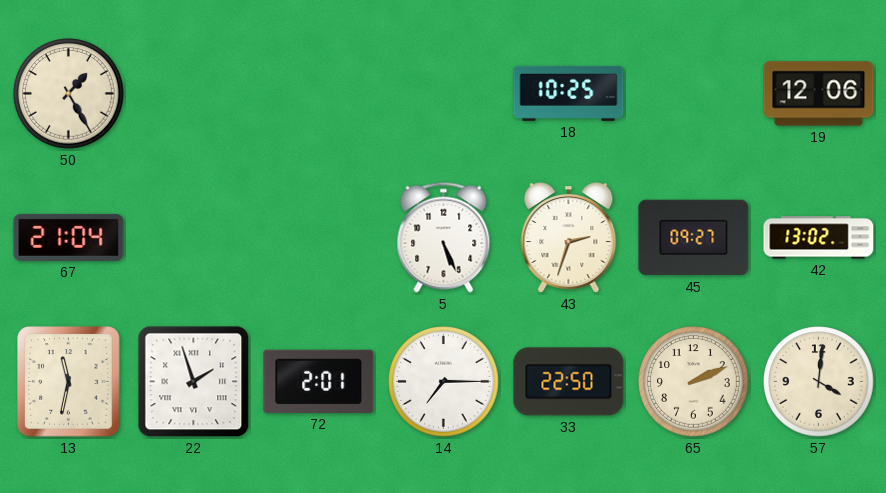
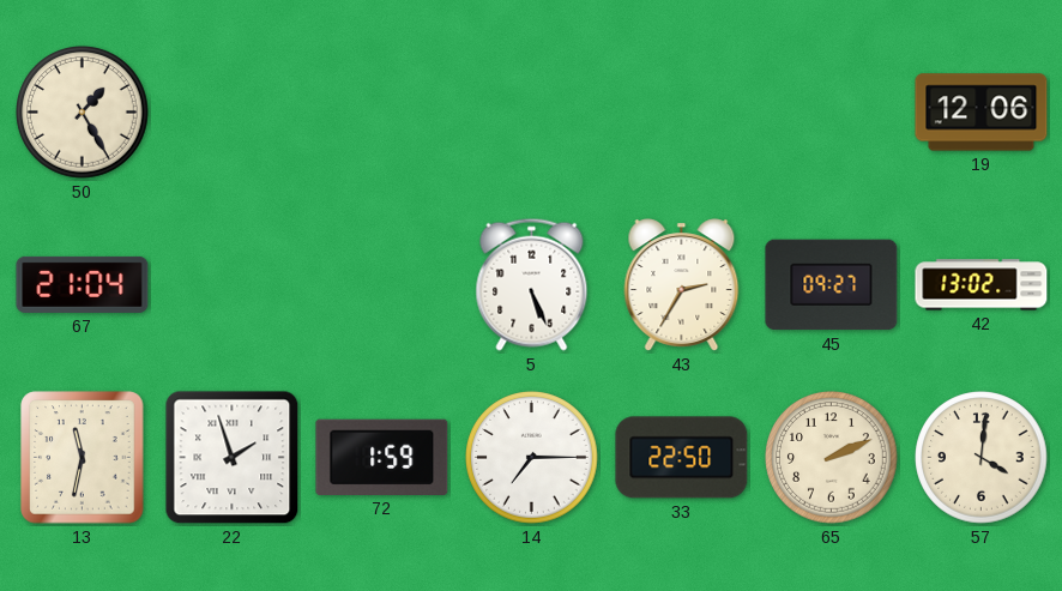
18: 10:25 -> none (569, 93)
43: 2:33 -> 2:35 (682, 285)
72: 2:01 -> 1:59 (382, 457)
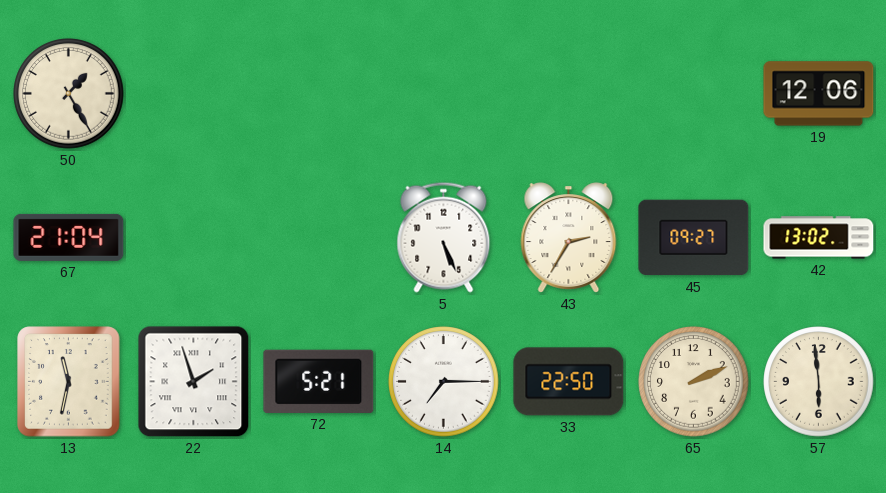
72: 1:59 -> 5:21 (319, 381)
57: 4:01 -> 5:59 (819, 382)
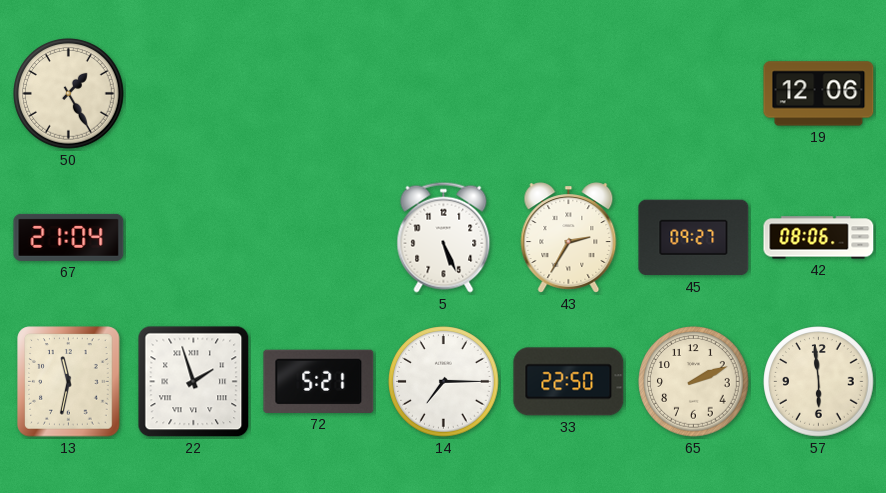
42: 13:02 -> 08:06 (819, 238)
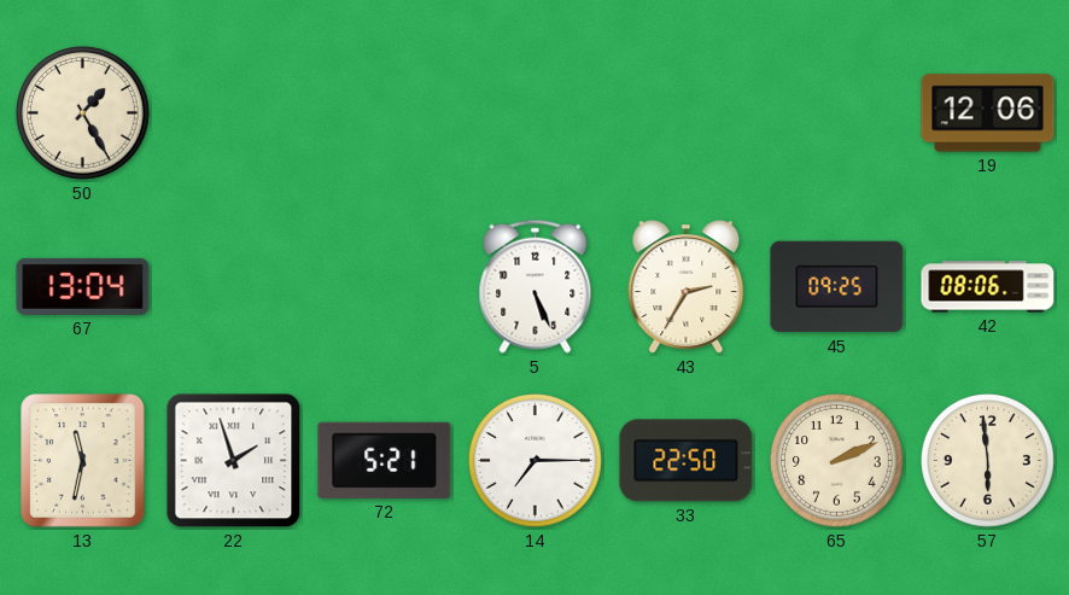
67: 21:04 -> 13:04 (83, 286)
45: 09:27 -> 09:25 (837, 287)
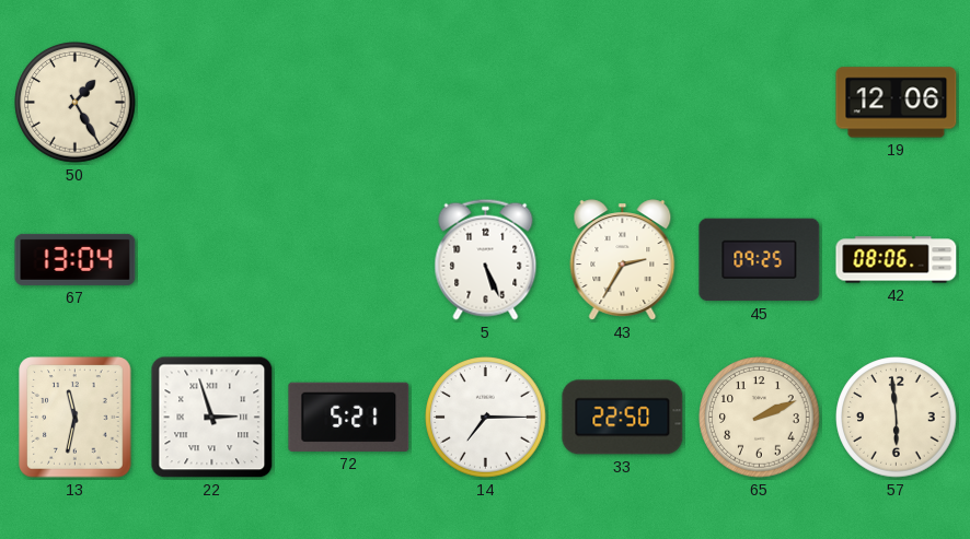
22: 1:57 -> 2:57 (212, 418)
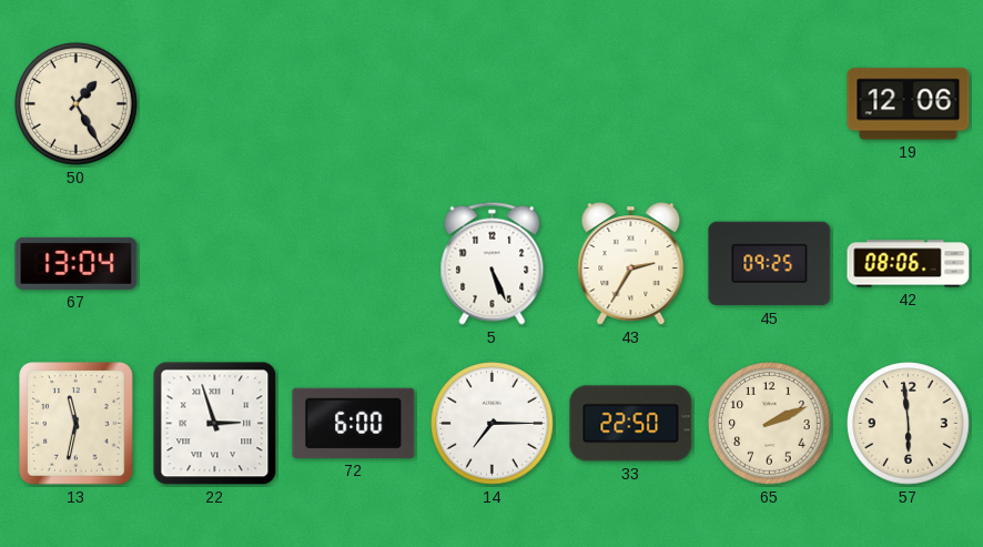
72: 5:21 -> 6:00 (354, 423)
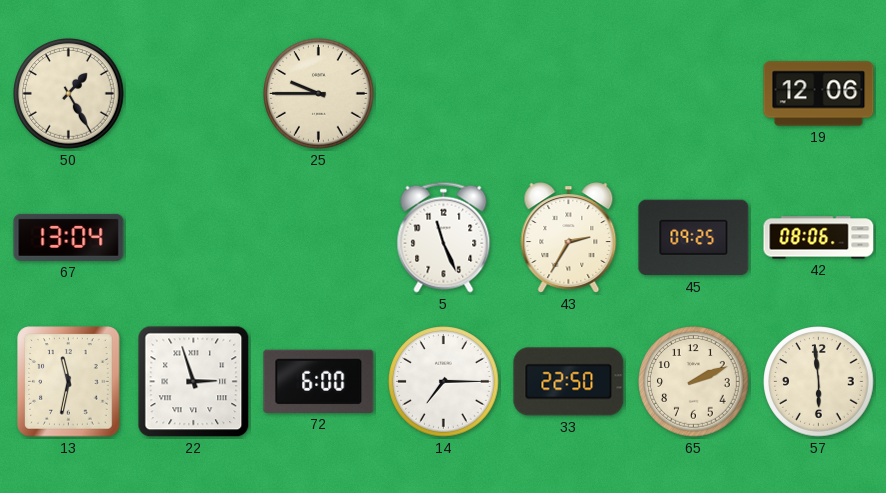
25: none -> 9:45 (319, 94)
5: 5:26 -> 11:26 (444, 237)
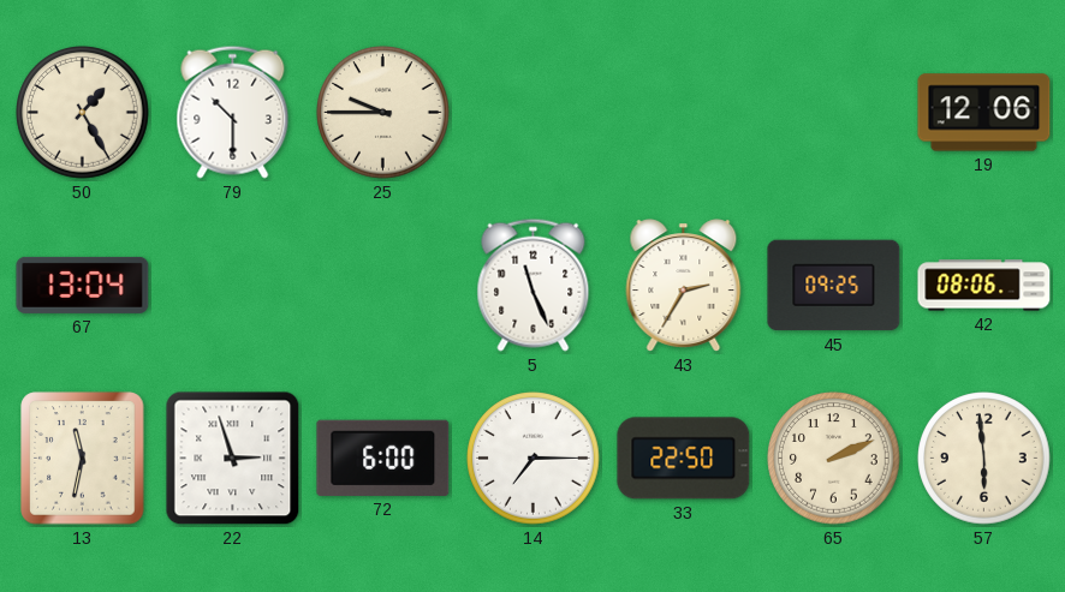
79: none -> 10:30 (233, 112)
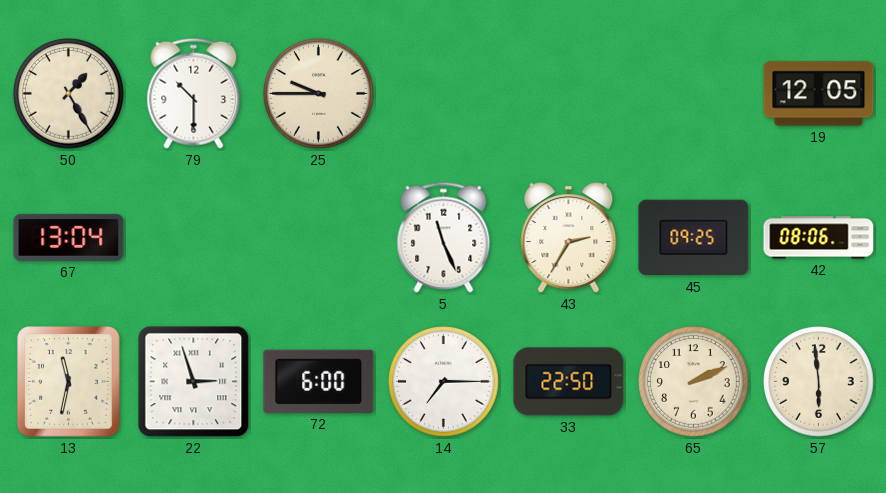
19: 12:06 -> 12:05 (819, 94)
